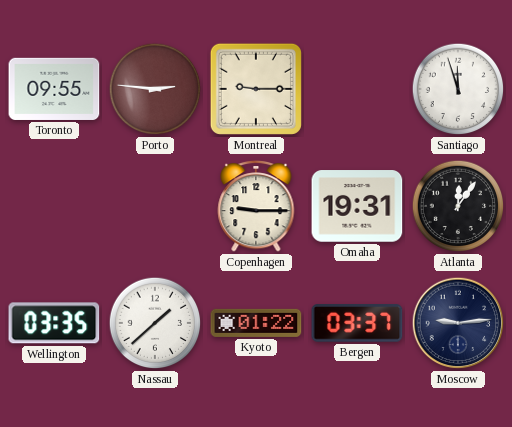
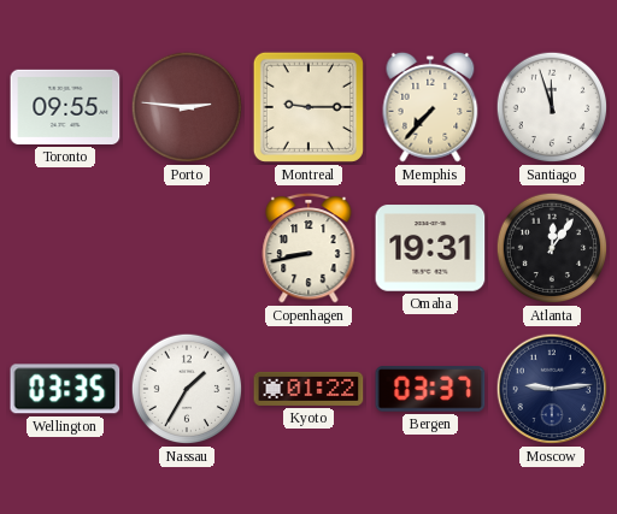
Memphis: none -> 7:37 (430, 107)
Copenhagen: 9:15 -> 8:43 (308, 248)
Nassau: 1:38 -> 1:35 (187, 389)
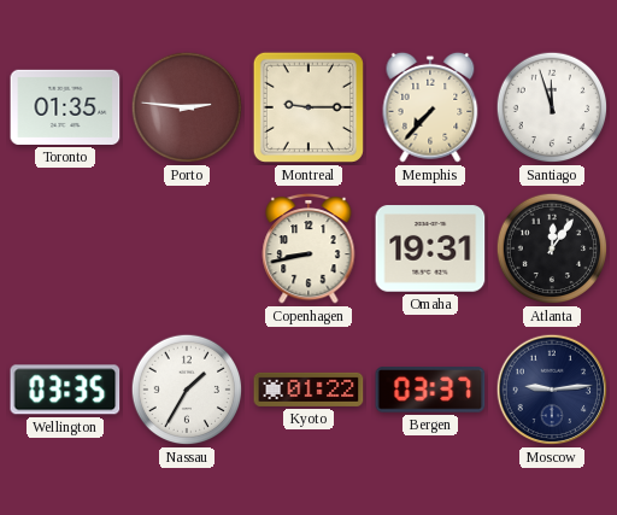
Toronto: 09:55 -> 01:35 (65, 107)
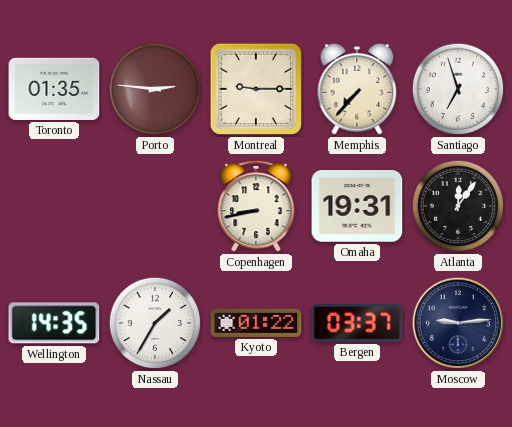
Santiago: 11:57 -> 6:57 (458, 89)
Wellington: 03:35 -> 14:35 (54, 323)
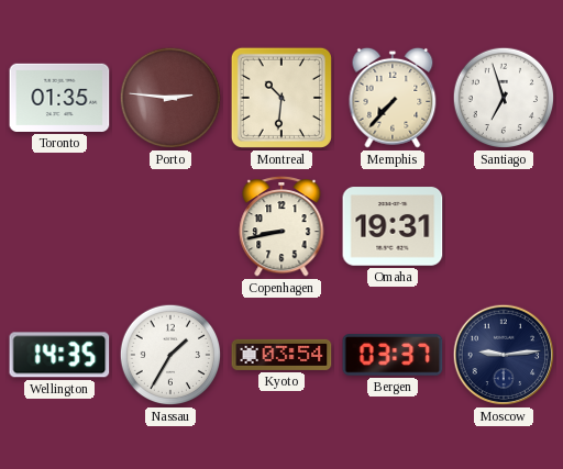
Montreal: 9:15 -> 10:31 (281, 98)
Atlanta: 12:06 -> none (458, 206)
Kyoto: 01:22 -> 03:54 (281, 355)
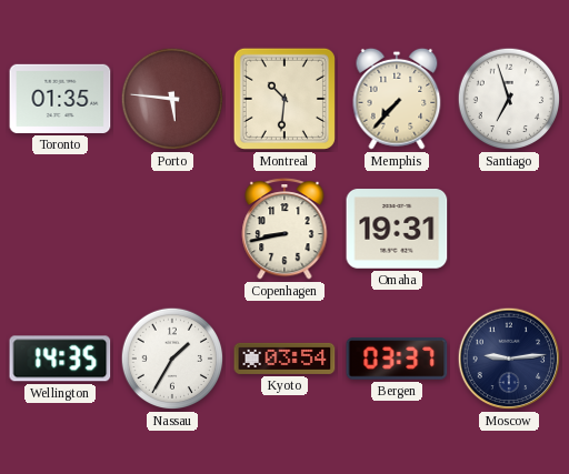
Porto: 2:46 -> 5:46 (172, 99)
